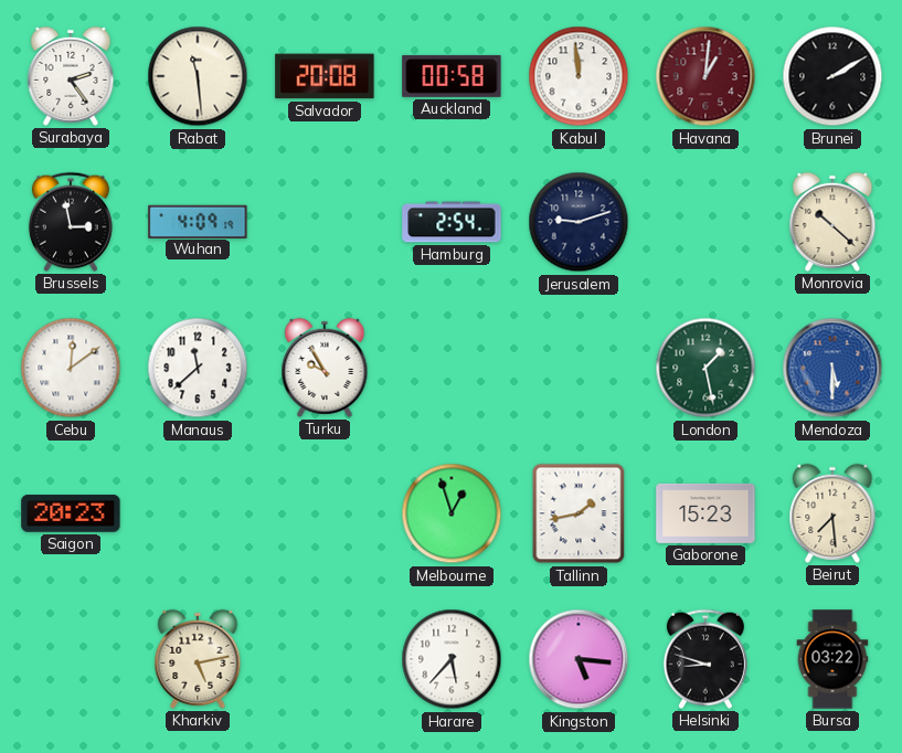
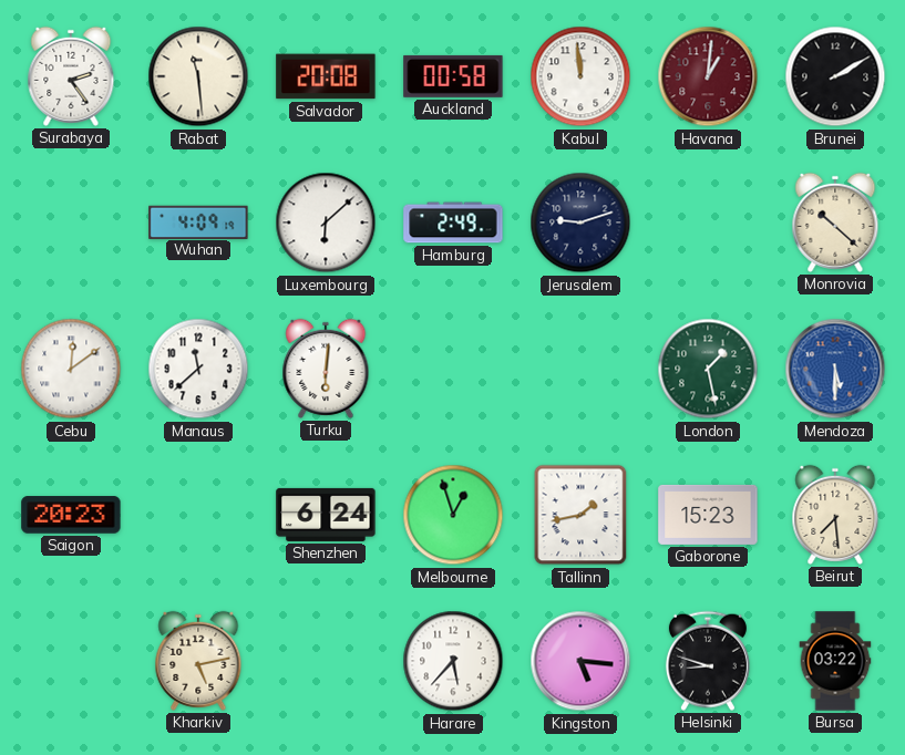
Brussels: 2:58 -> none (71, 222)
Luxembourg: none -> 6:08 (326, 223)
Hamburg: 2:54 -> 2:49 (453, 223)
Turku: 9:55 -> 6:01 (326, 369)
Shenzhen: none -> 6:24 (326, 515)
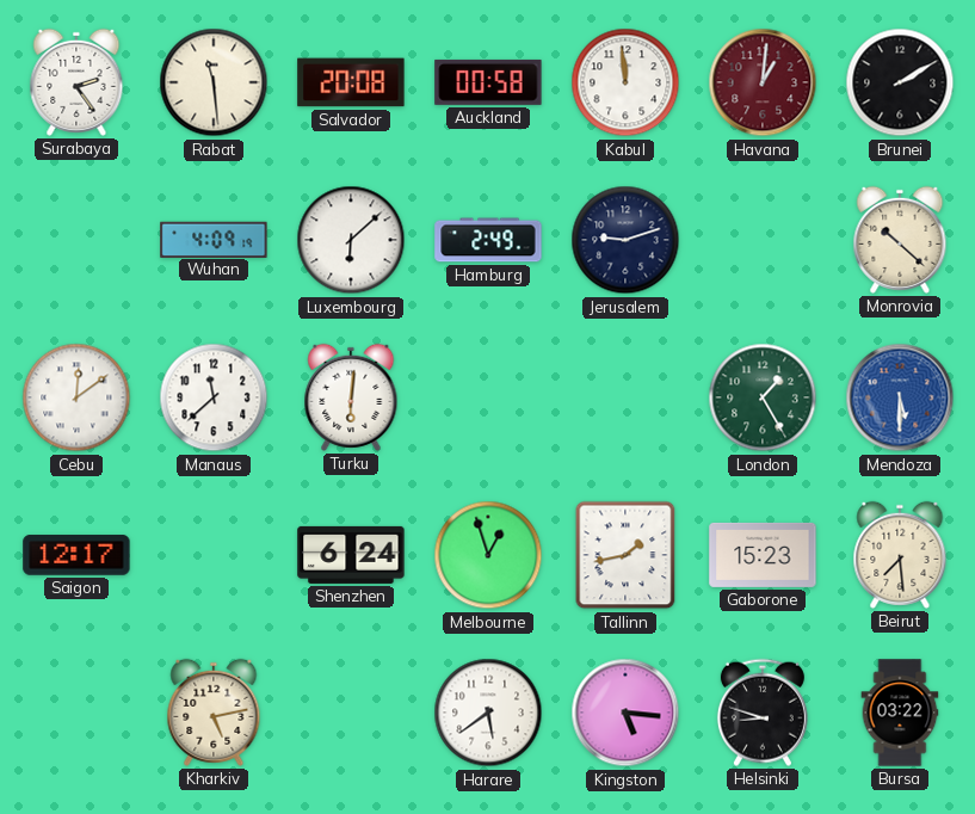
London: 1:28 -> 1:25 (763, 397)
Saigon: 20:23 -> 12:17 (76, 555)
Harare: 5:37 -> 5:39 (488, 713)
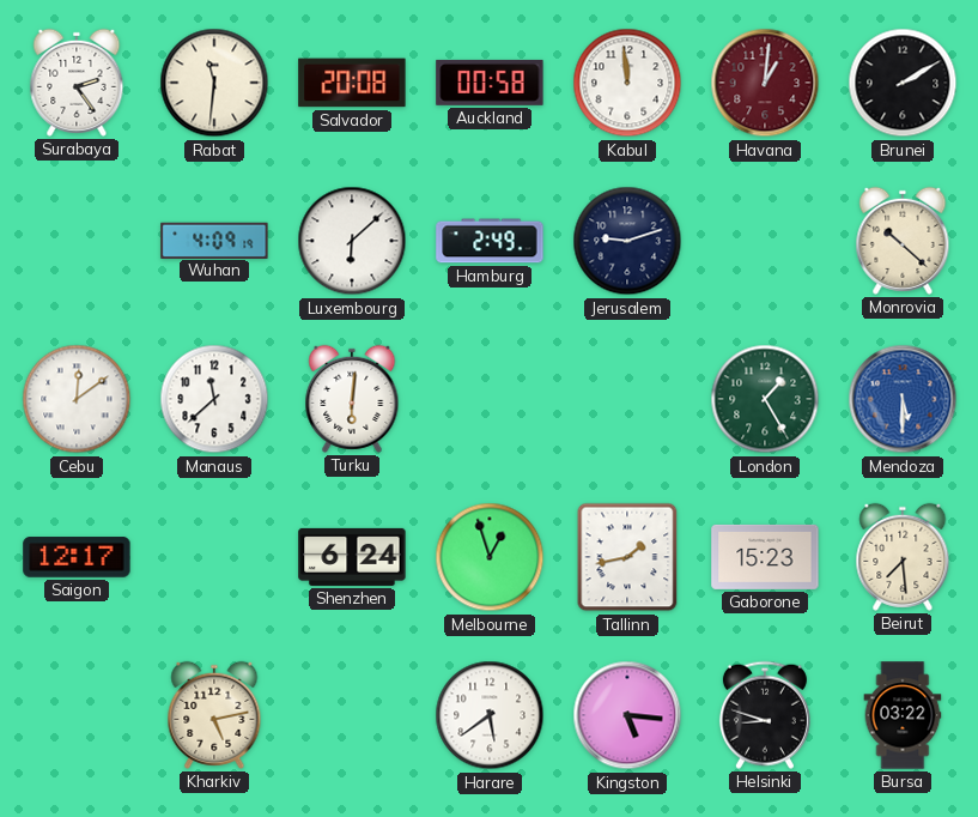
Rabat: 11:29 -> 11:31 (214, 83)
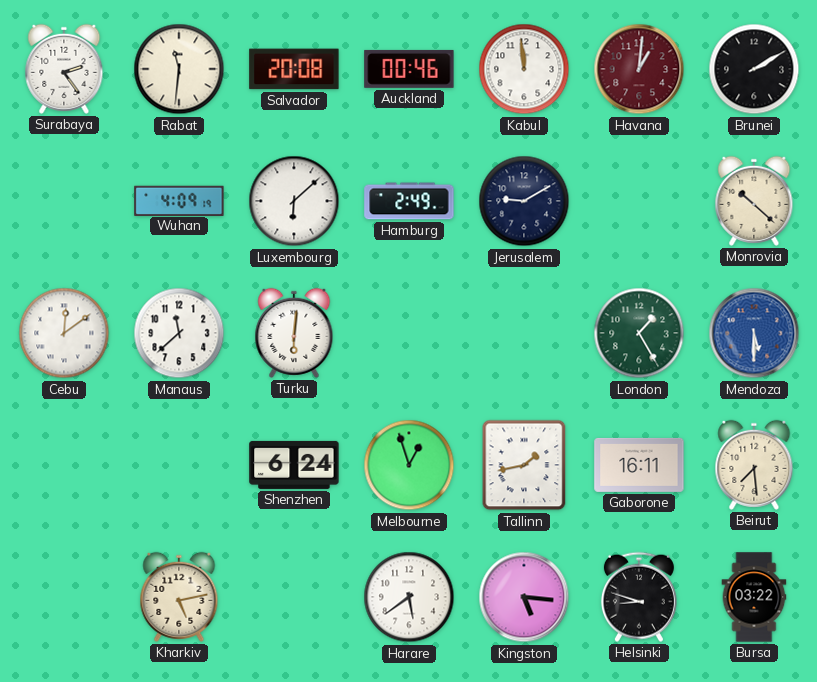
Auckland: 00:58 -> 00:46 (409, 69)
Jerusalem: 9:12 -> 9:10 (524, 201)
Saigon: 12:17 -> none (77, 557)
Gaborone: 15:23 -> 16:11 (639, 465)
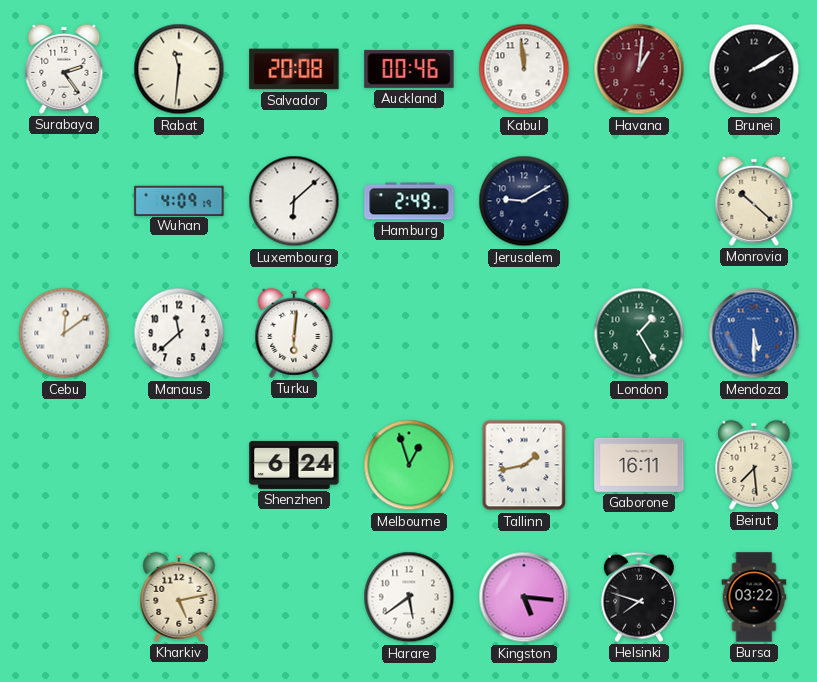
Helsinki: 8:48 -> 7:48 (639, 597)
